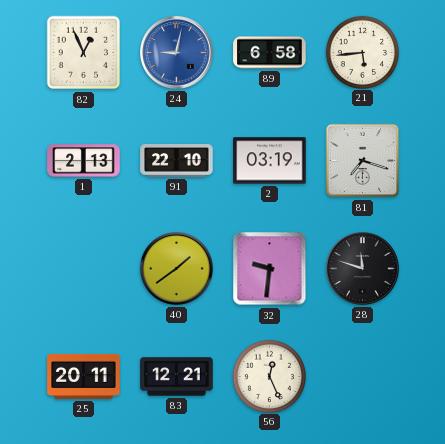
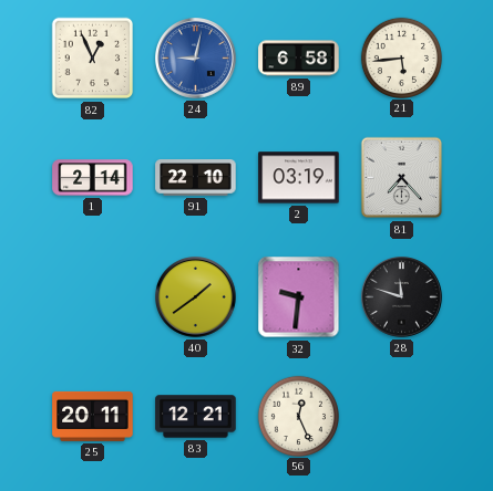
1: 2:13 -> 2:14 (93, 178)
81: 7:18 -> 7:23 (402, 178)
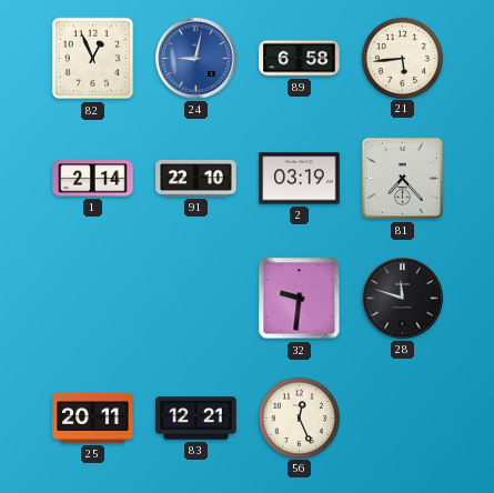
40: 1:39 -> none (196, 297)
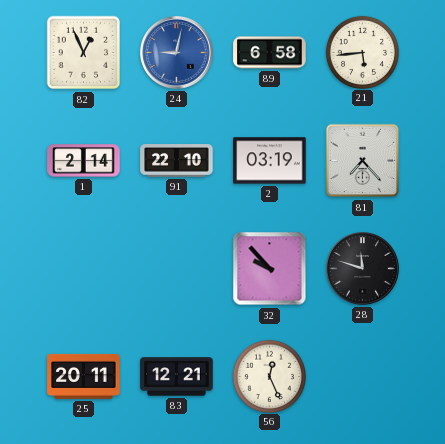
32: 9:31 -> 9:53 (270, 269)
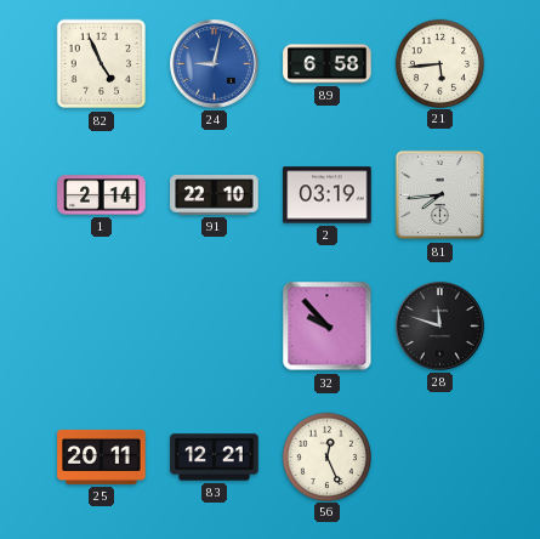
82: 12:56 -> 4:56 (102, 64)
81: 7:23 -> 7:44 (440, 195)
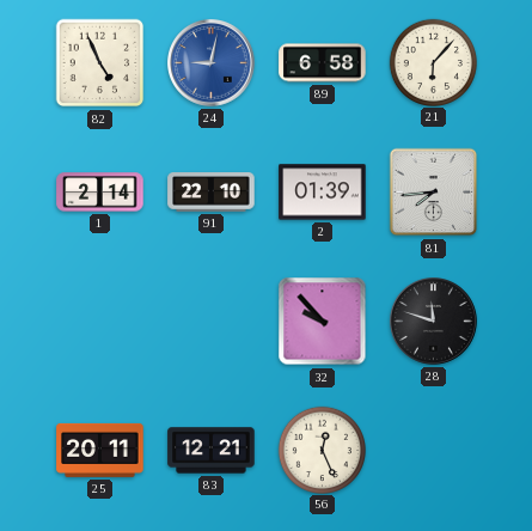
21: 5:44 -> 6:07 (433, 62)
2: 03:19 -> 01:39 (323, 193)
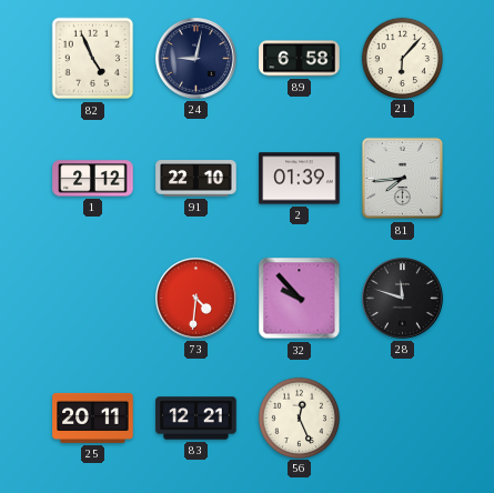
24 dial: blue -> navy (196, 59)
1: 2:14 -> 2:12 (93, 179)
73: none -> 4:31 (196, 299)
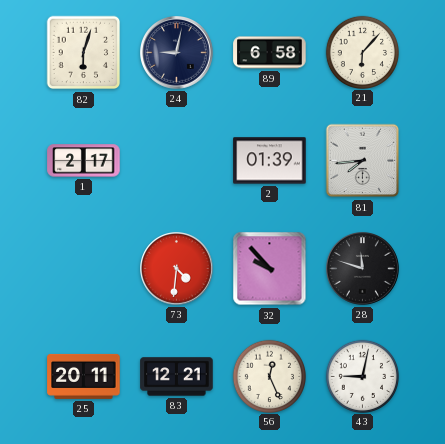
82: 4:56 -> 6:03 (84, 53)
1: 2:12 -> 2:17 (84, 161)
91: 22:10 -> none (196, 179)
43: none -> 9:02 (362, 376)
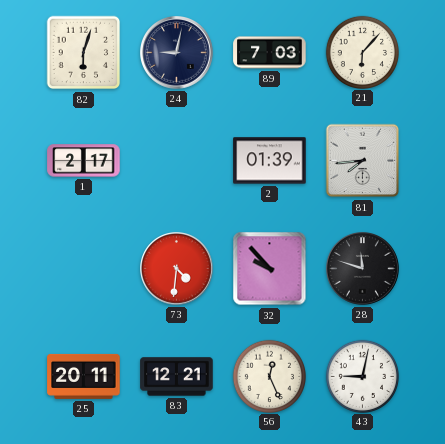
89: 6:58 -> 7:03 (270, 53)
